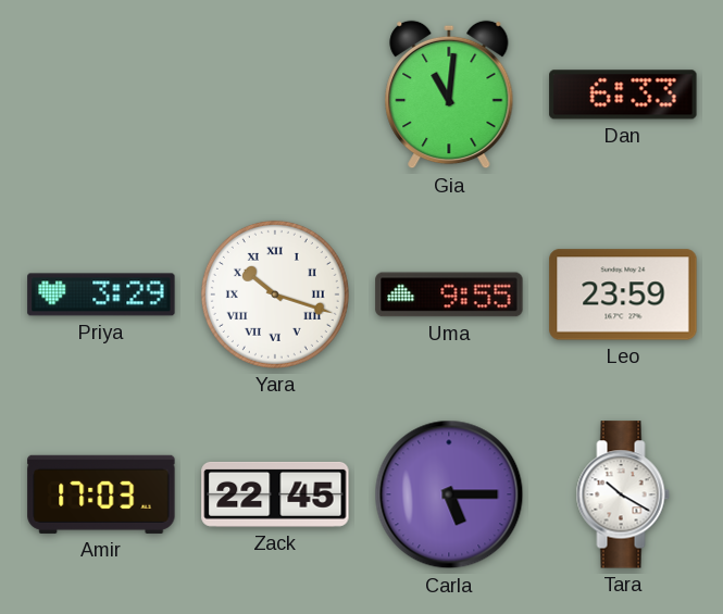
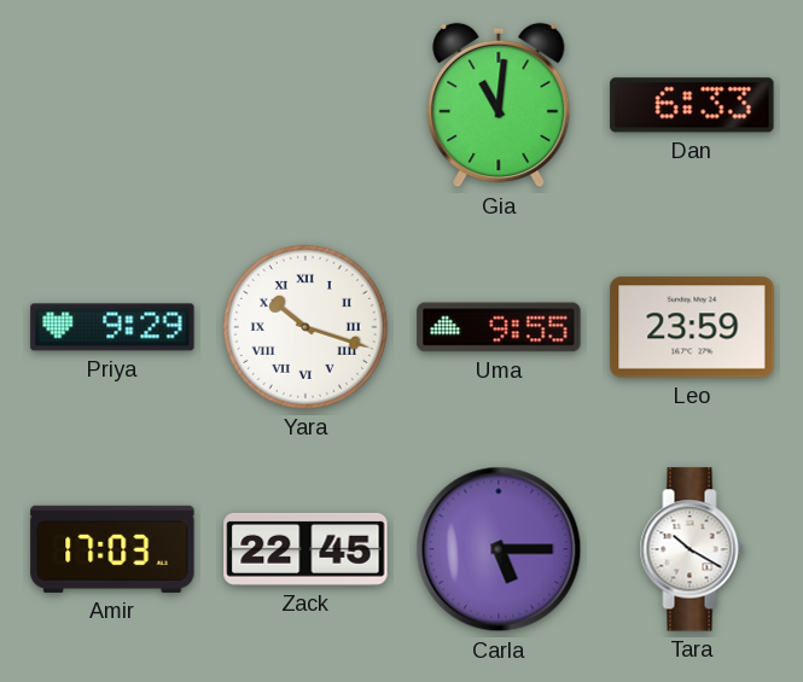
Priya: 3:29 -> 9:29 (112, 327)
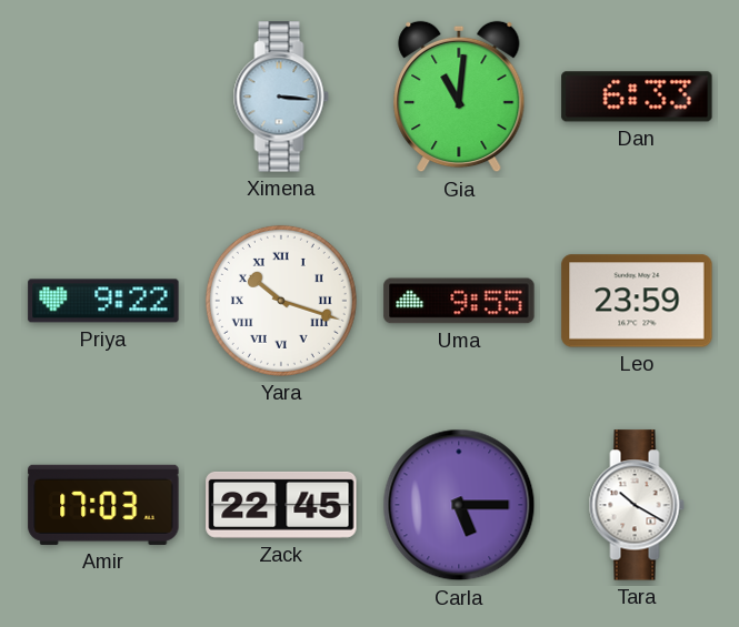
Ximena: none -> 3:16 (281, 97)
Priya: 9:29 -> 9:22 (103, 301)
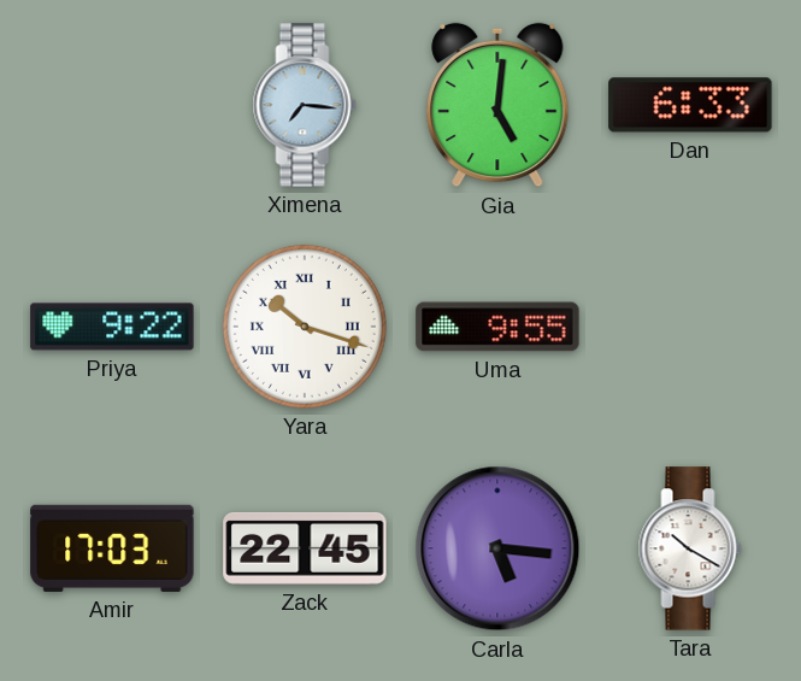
Ximena: 3:16 -> 7:16 (305, 105)
Gia: 11:01 -> 5:01 (497, 105)
Leo: 23:59 -> none (637, 301)
Carla: 5:15 -> 5:16 (497, 548)
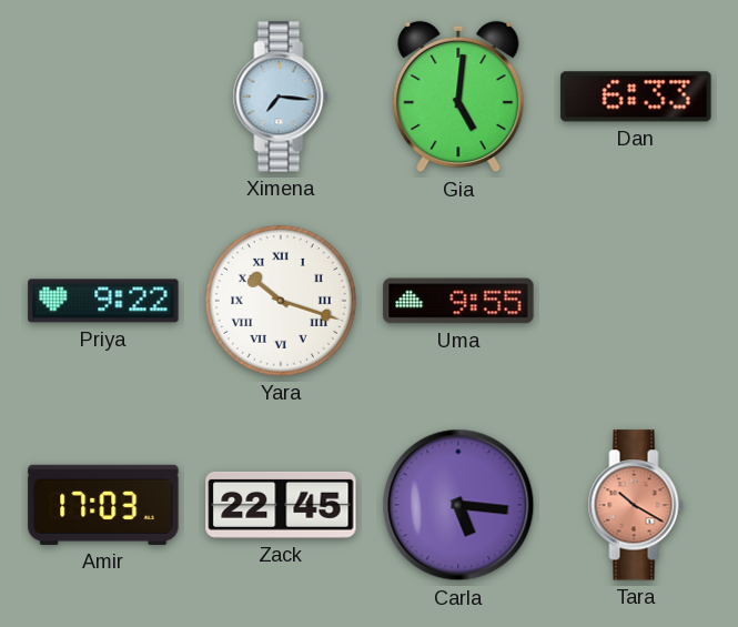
Tara dial: white -> salmon (636, 505)
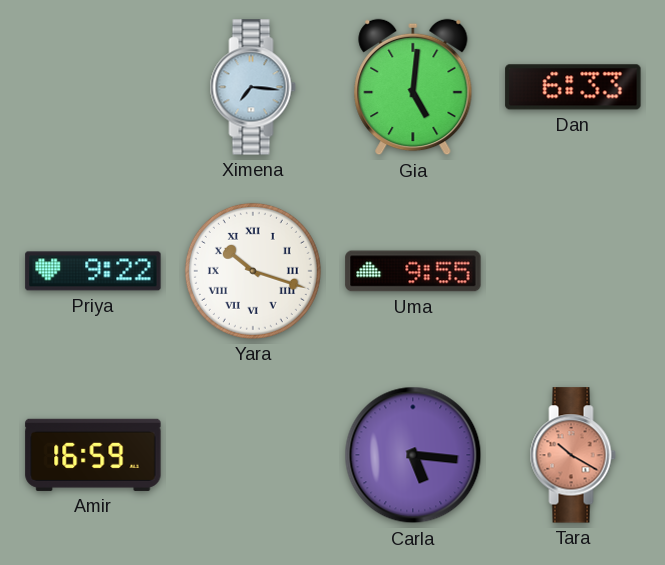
Amir: 17:03 -> 16:59 (93, 455)
Zack: 22:45 -> none (281, 505)
